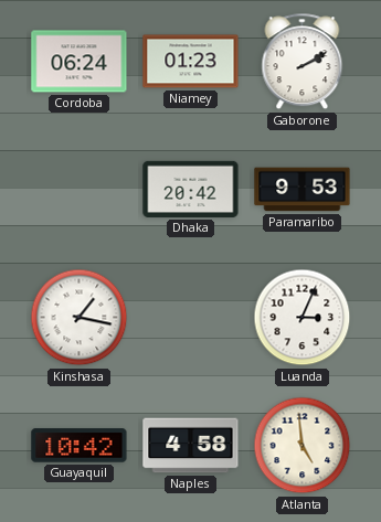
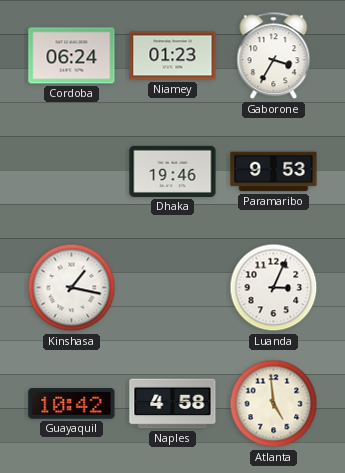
Gaborone: 2:10 -> 3:35 (274, 56)
Dhaka: 20:42 -> 19:46 (173, 171)
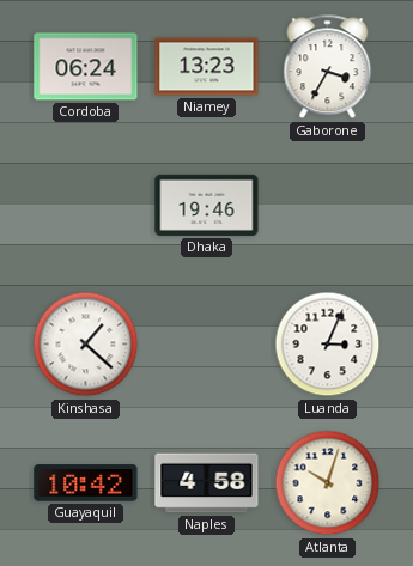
Niamey: 01:23 -> 13:23 (207, 67)
Paramaribo: 9:53 -> none (274, 172)
Kinshasa: 1:17 -> 1:22 (86, 345)
Atlanta: 4:59 -> 10:03 (328, 483)
